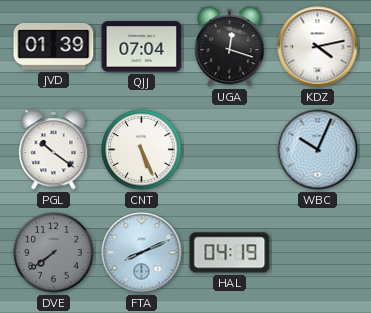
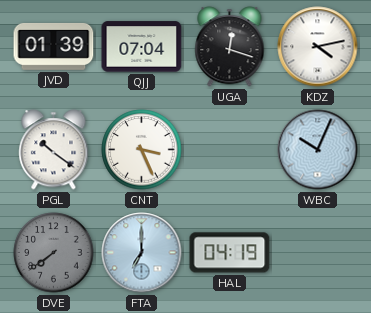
CNT: 5:26 -> 3:26 (142, 150)
FTA: 8:11 -> 7:00 (142, 253)
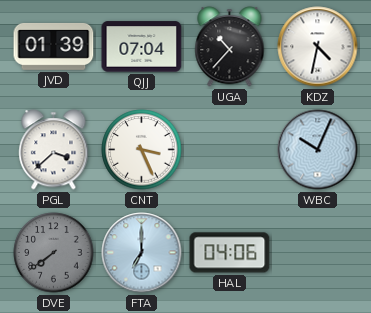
UGA: 12:18 -> 10:37 (230, 47)
KDZ: 4:13 -> 4:32 (318, 47)
PGL: 10:21 -> 3:38 (54, 150)
HAL: 04:19 -> 04:06 (230, 253)
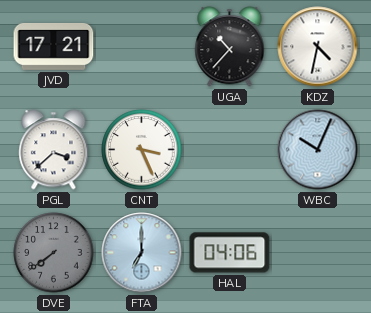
JVD: 01:39 -> 17:21 (54, 46)
QJJ: 07:04 -> none (142, 47)
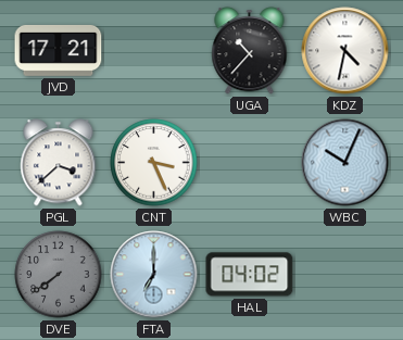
HAL: 04:06 -> 04:02 (250, 275)
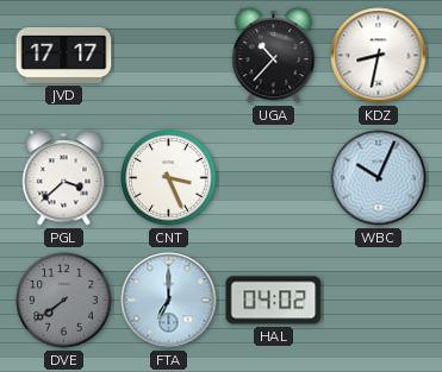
JVD: 17:21 -> 17:17 (64, 55)
KDZ: 4:32 -> 8:32 (379, 56)
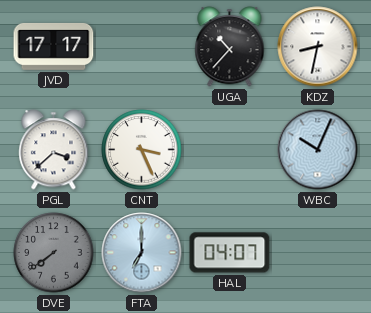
HAL: 04:02 -> 04:07 (230, 253)
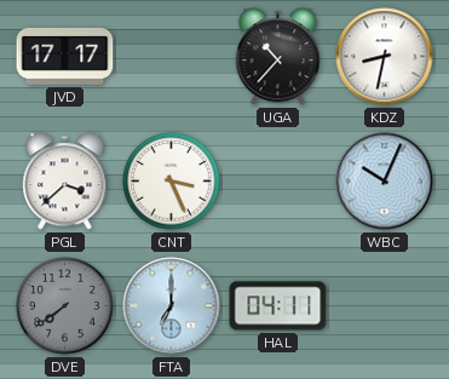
HAL: 04:07 -> 04:11 (278, 306)
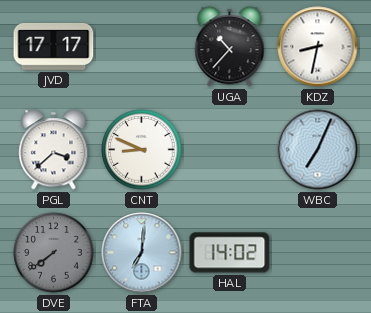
CNT: 3:26 -> 8:49 (142, 150)
WBC: 10:04 -> 7:04 (318, 150)
FTA: 7:00 -> 7:01 (142, 253)
HAL: 04:11 -> 14:02 (230, 253)
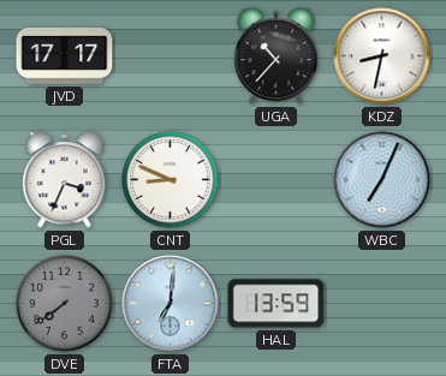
PGL: 3:38 -> 3:34 (65, 180)
HAL: 14:02 -> 13:59 (276, 304)
